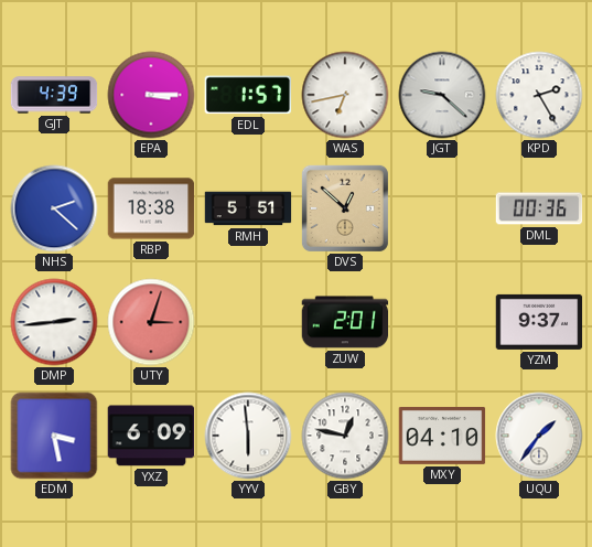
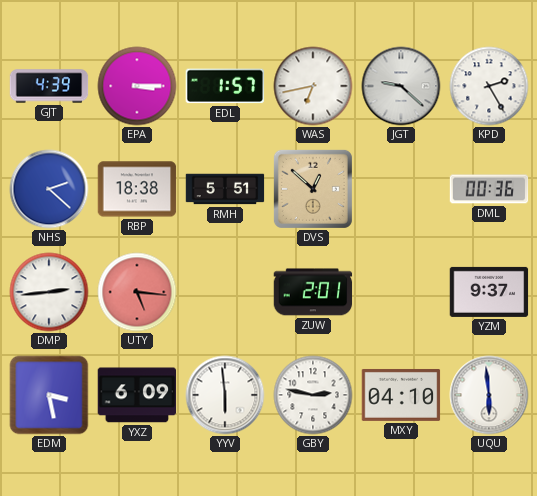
UTY: 3:03 -> 5:16 (137, 292)
GBY: 12:47 -> 2:47 (313, 395)
UQU: 1:36 -> 5:59 (489, 395)
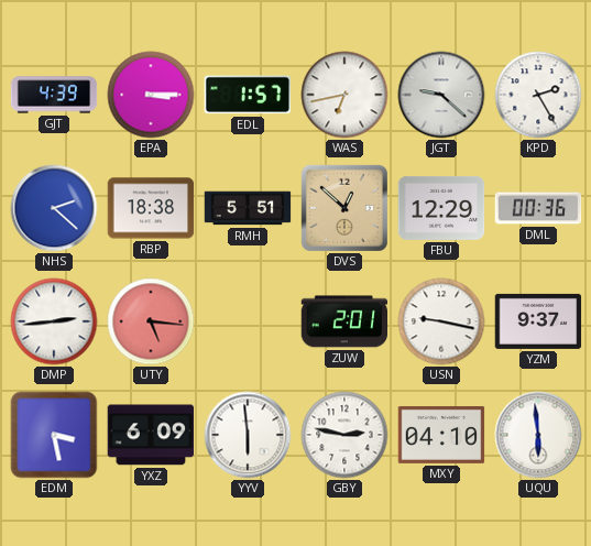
FBU: none -> 12:29 (441, 208)
USN: none -> 9:17 (441, 321)
